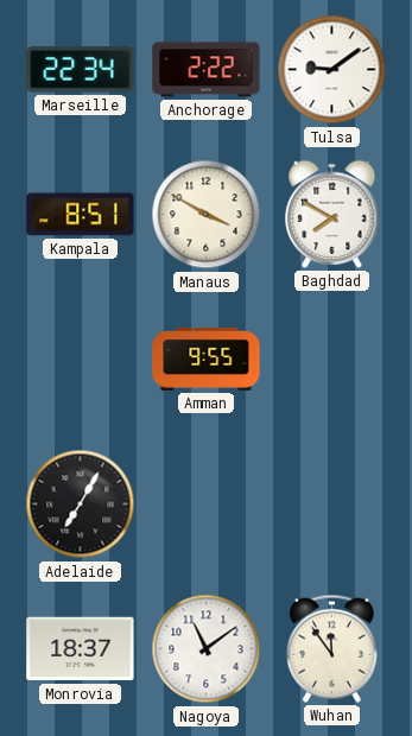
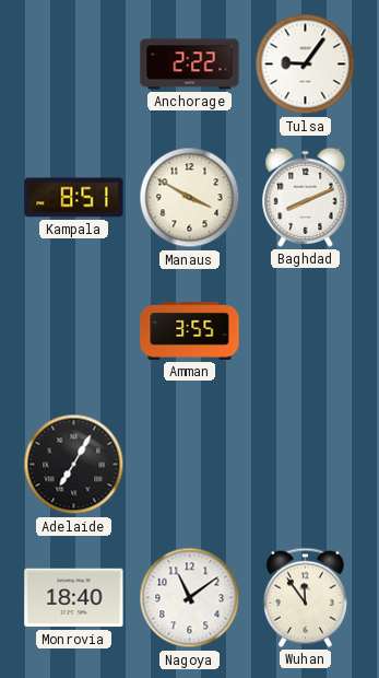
Marseille: 22:34 -> none (81, 70)
Tulsa: 9:09 -> 9:06 (306, 65)
Baghdad: 7:50 -> 8:11 (306, 197)
Amman: 9:55 -> 3:55 (190, 330)
Monrovia: 18:37 -> 18:40 (74, 598)
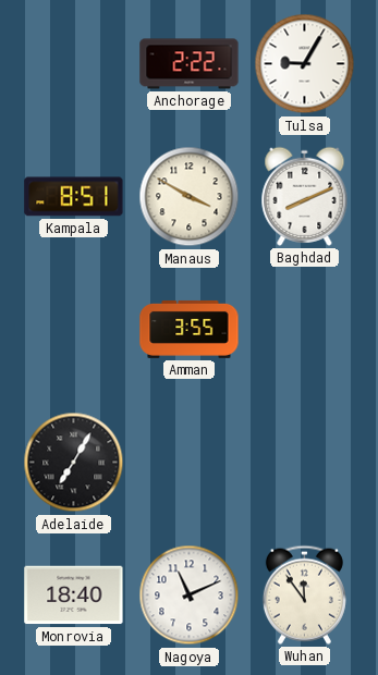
Tulsa: 9:06 -> 9:05 (305, 64)
Nagoya: 11:09 -> 11:11 (190, 596)
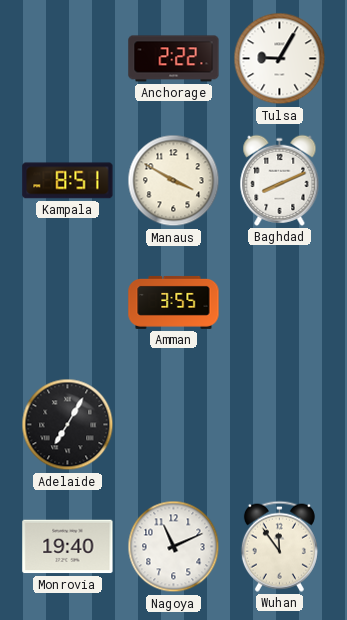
Monrovia: 18:40 -> 19:40 (68, 547)
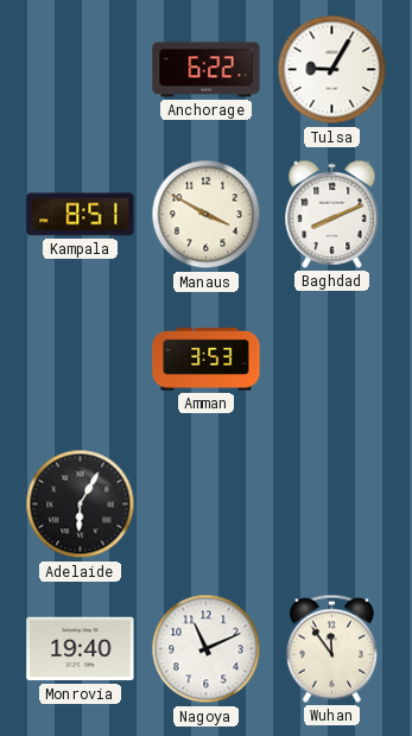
Anchorage: 2:22 -> 6:22 (207, 70)
Amman: 3:55 -> 3:53 (207, 359)
Adelaide: 7:05 -> 6:05 (81, 505)
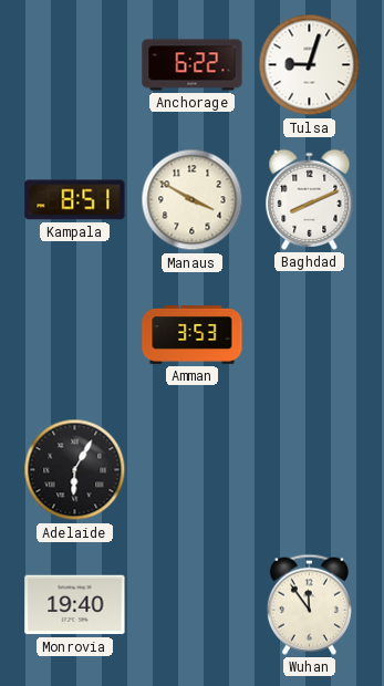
Tulsa: 9:05 -> 9:03 (310, 65)
Nagoya: 11:11 -> none (207, 649)
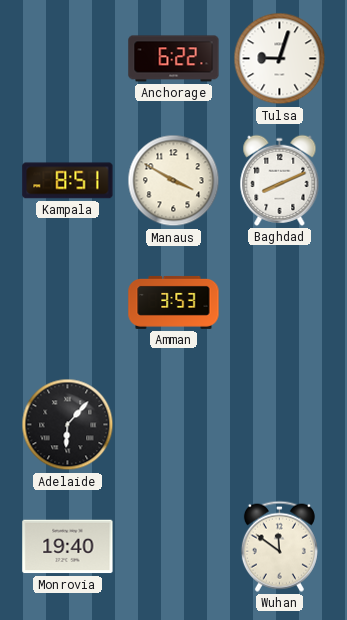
Adelaide: 6:05 -> 6:07 (68, 425)
Wuhan: 11:54 -> 11:51 (279, 546)
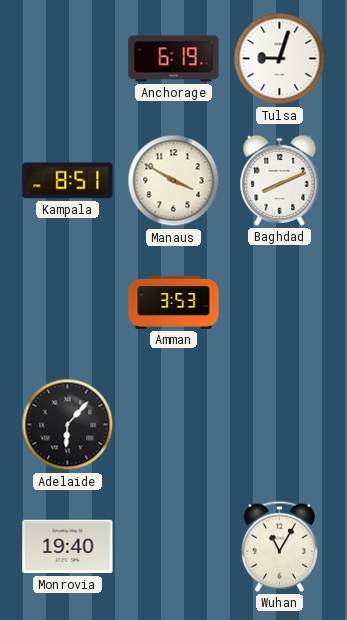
Anchorage: 6:22 -> 6:19 (174, 59)
Wuhan: 11:51 -> 11:05 (279, 546)
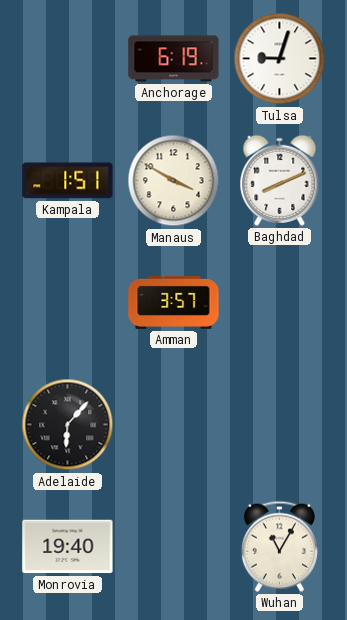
Kampala: 8:51 -> 1:51 (68, 181)
Amman: 3:53 -> 3:57 (174, 302)
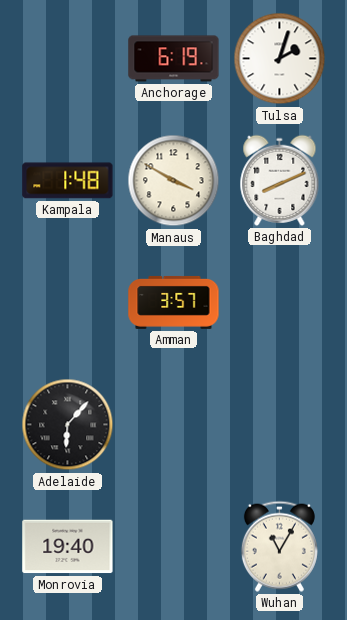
Tulsa: 9:03 -> 2:03 (280, 59)
Kampala: 1:51 -> 1:48 (68, 181)
